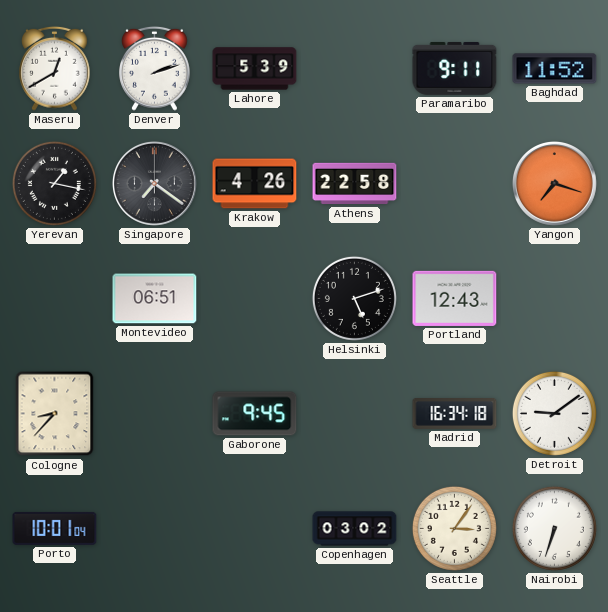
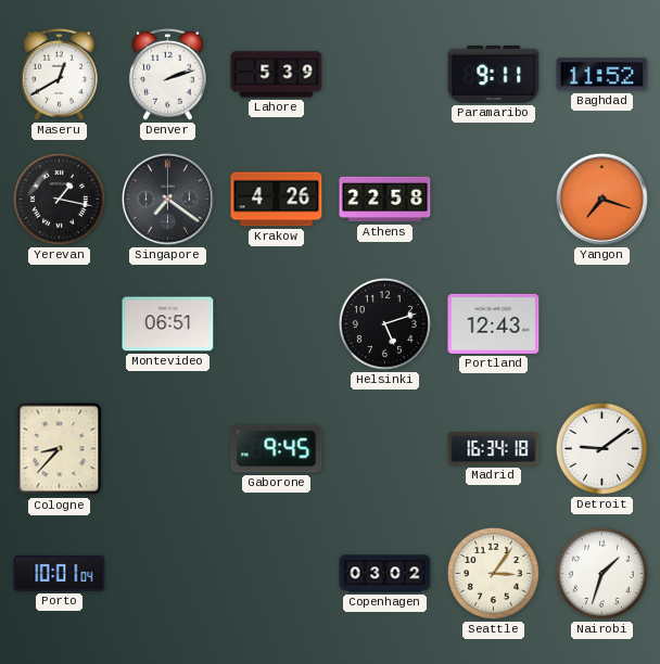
Nairobi: 6:33 -> 1:33 (601, 573)
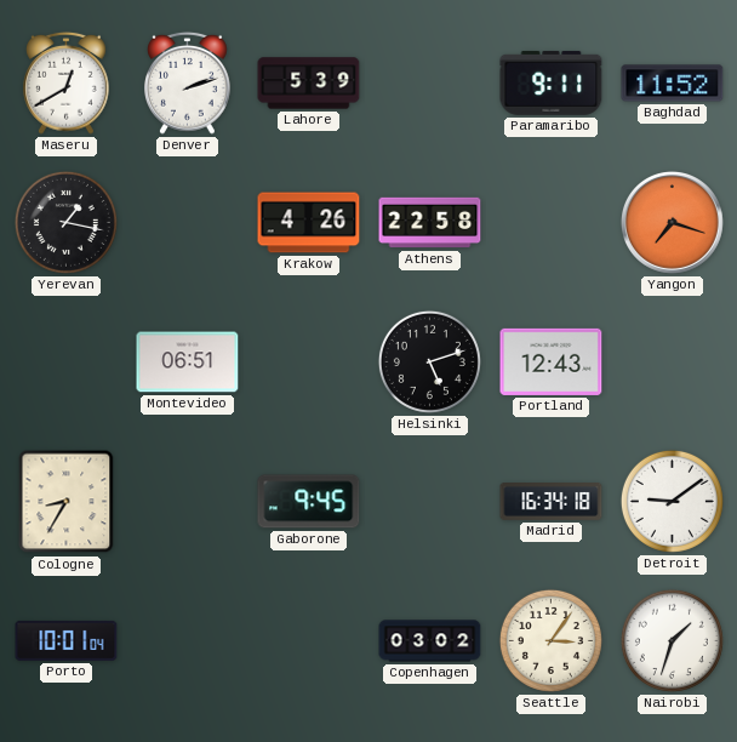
Singapore: 7:21 -> none (167, 199)
Cologne: 8:37 -> 8:35 (67, 502)
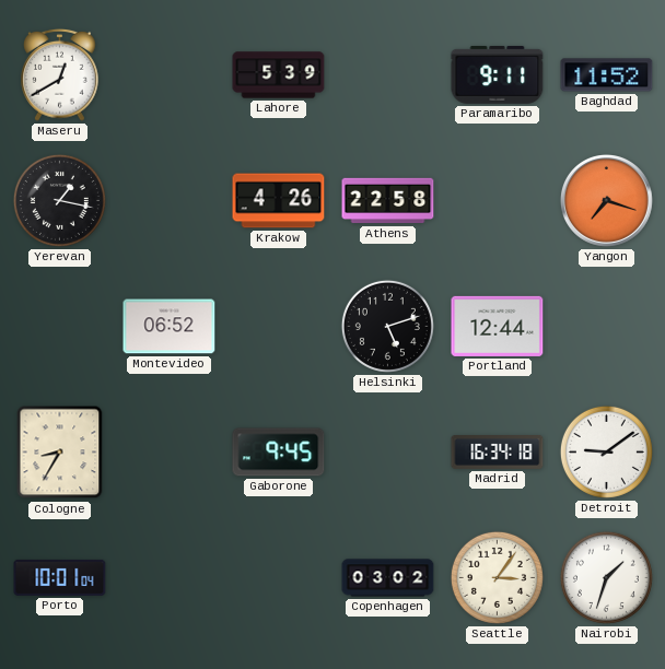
Denver: 2:12 -> none (188, 82)
Montevideo: 06:51 -> 06:52 (170, 327)
Portland: 12:43 -> 12:44 (498, 326)
